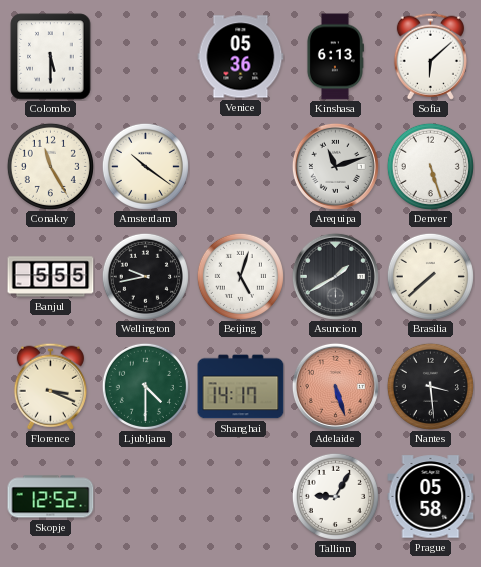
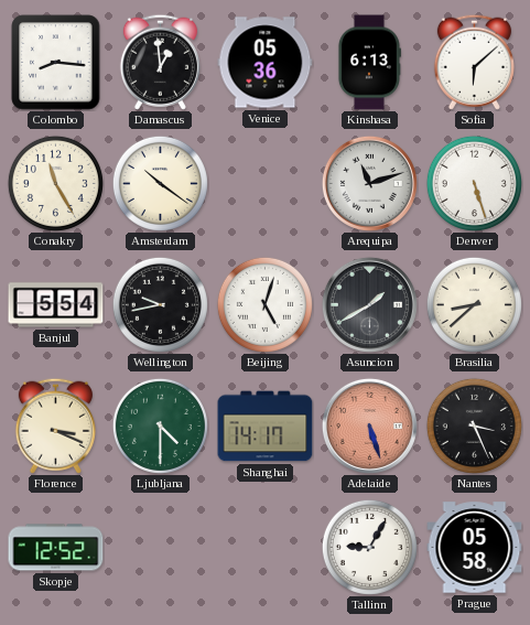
Colombo: 5:30 -> 8:16 (56, 63)
Damascus: none -> 12:59 (160, 62)
Banjul: 5:55 -> 5:54 (56, 305)
Brasilia: 7:38 -> 8:38 (474, 304)
Nantes: 3:29 -> 3:26 (474, 425)
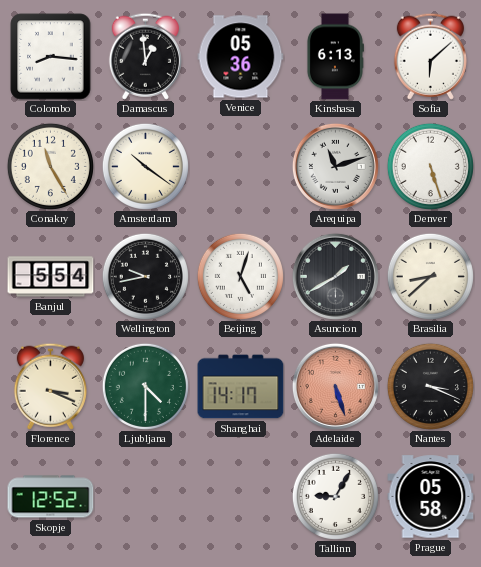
Nantes: 3:26 -> 3:19 (430, 386)
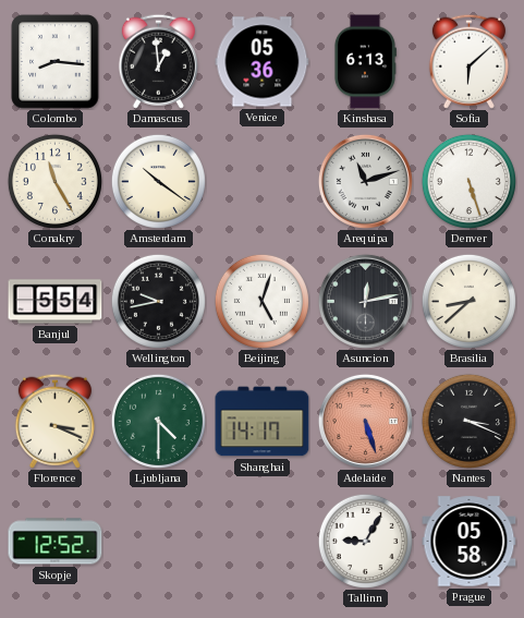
Asuncion: 1:40 -> 12:13 (365, 301)
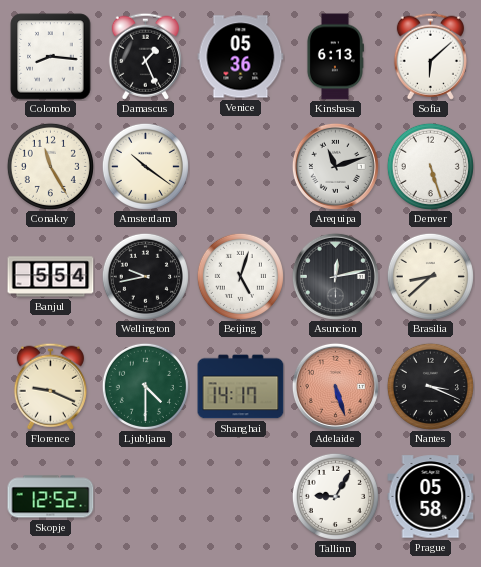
Damascus: 12:59 -> 1:26 (145, 56)
Florence: 3:19 -> 9:19 (50, 386)
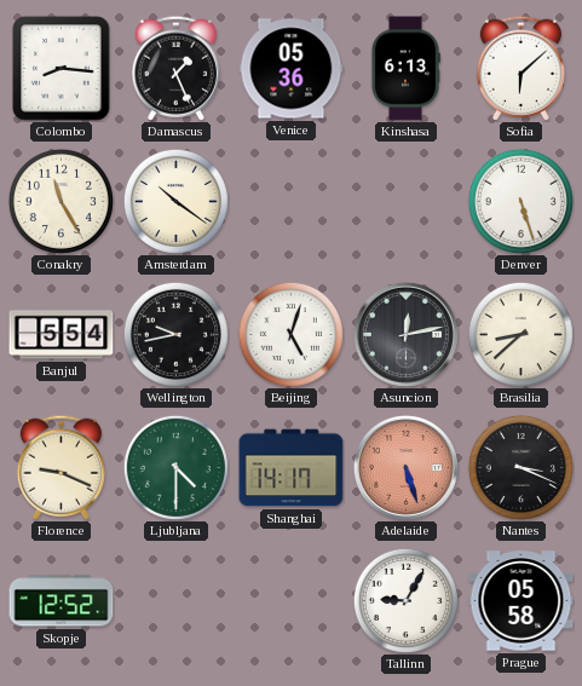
Arequipa: 11:12 -> none (335, 166)
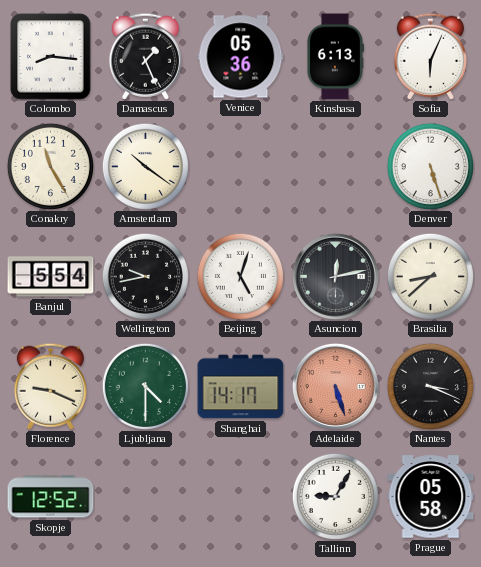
Sofia: 6:08 -> 6:04 (430, 56)
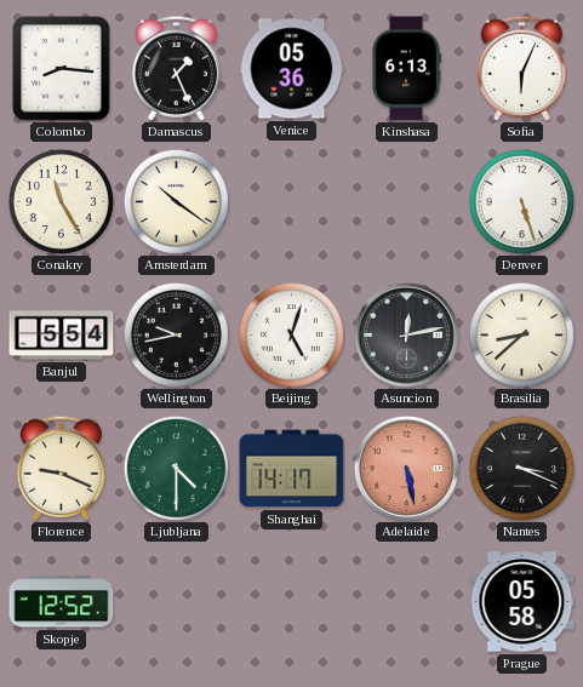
Adelaide: 5:27 -> 5:28 (406, 468)
Tallinn: 9:05 -> none (335, 496)
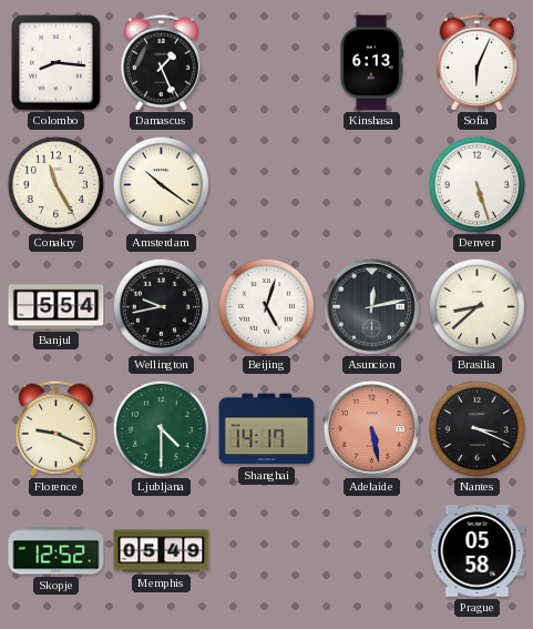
Venice: 05:36 -> none (292, 69)
Memphis: none -> 05:49 (162, 551)
